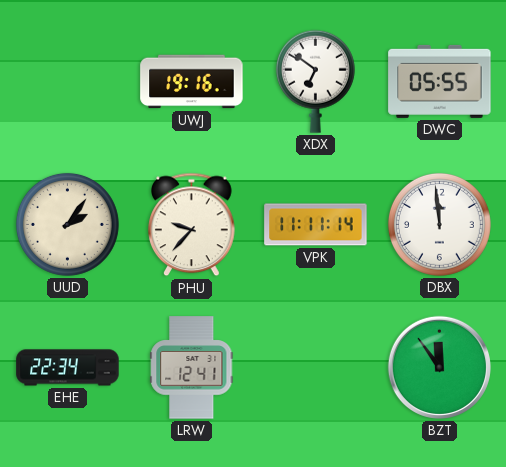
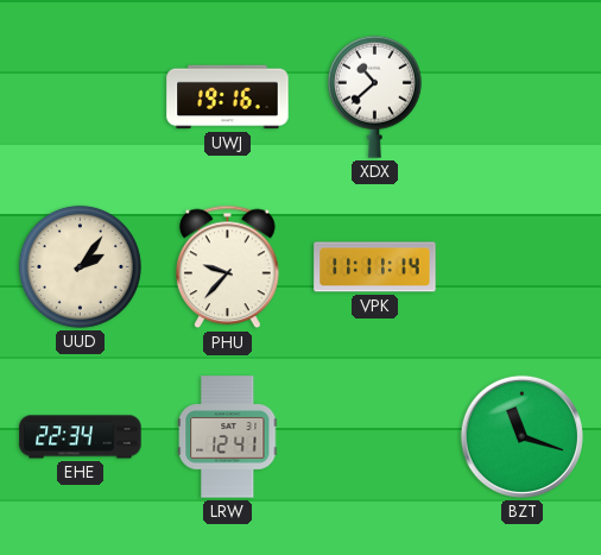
XDX: 6:51 -> 10:38 (374, 96)
DWC: 05:55 -> none (440, 81)
DBX: 11:59 -> none (439, 224)
BZT: 11:54 -> 11:18 (521, 436)
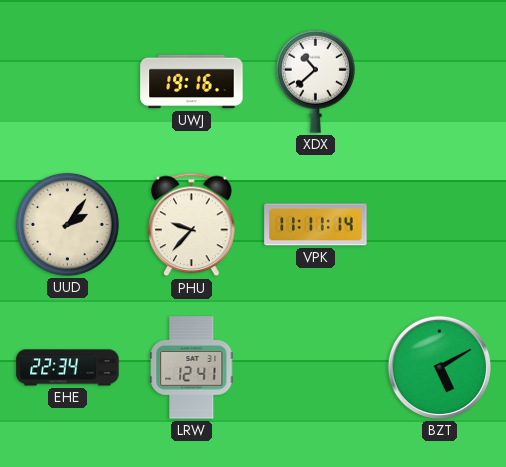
BZT: 11:18 -> 5:10 (439, 367)
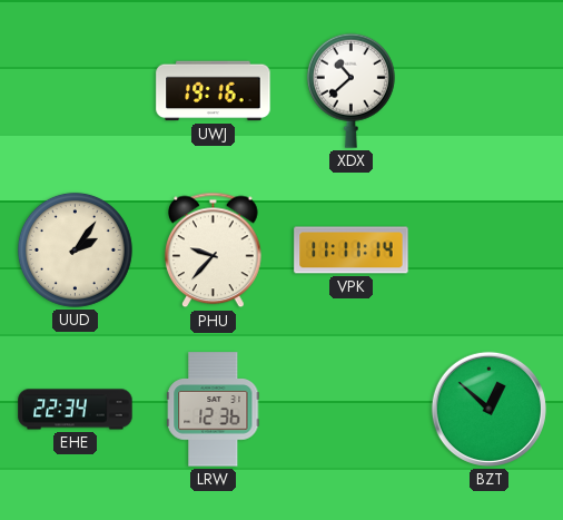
LRW: 12:41 -> 12:36 (214, 410)
BZT: 5:10 -> 12:52 (488, 409)
